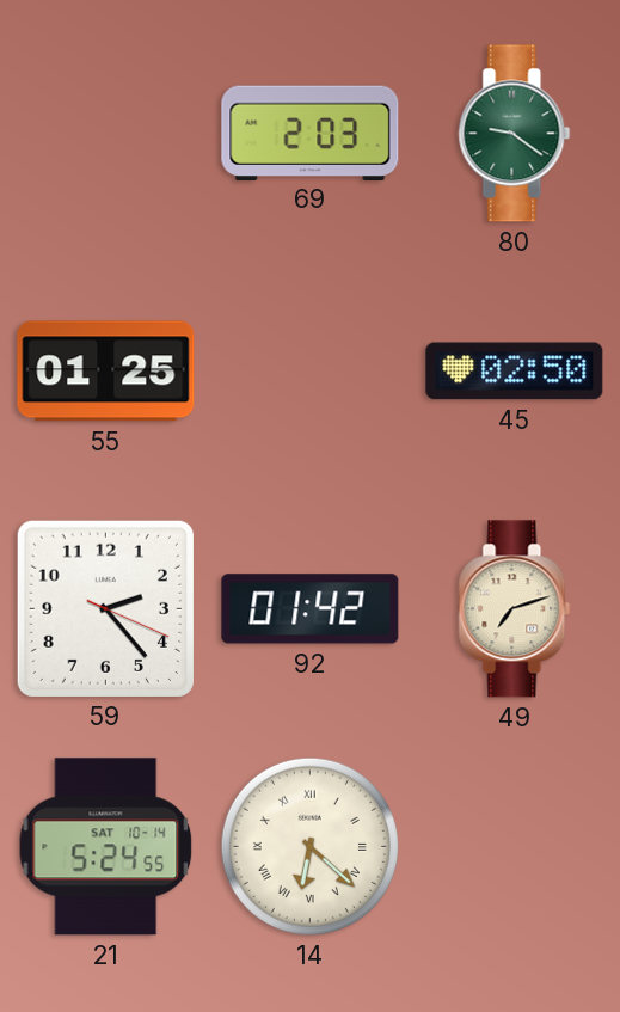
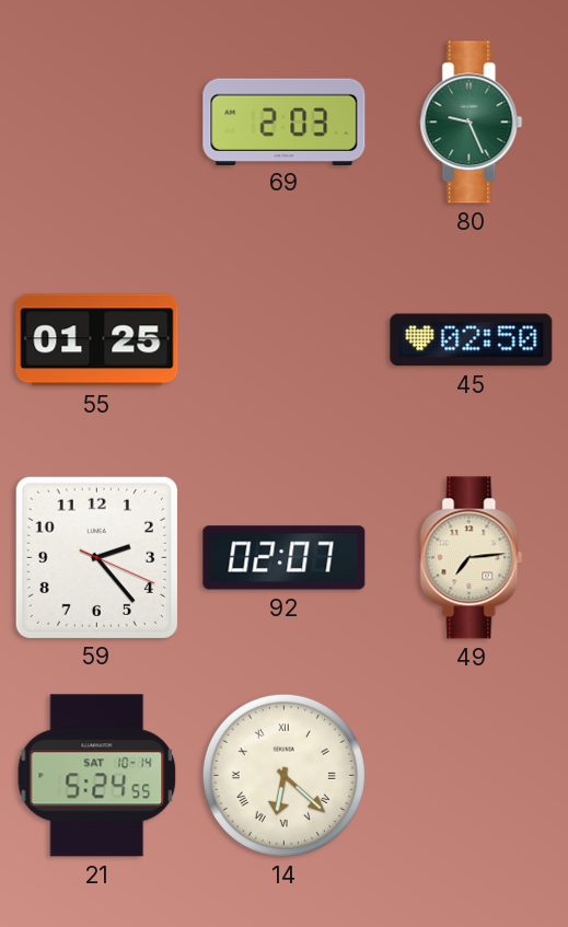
80: 9:21 -> 9:26 (472, 123)
92: 01:42 -> 02:07 (285, 558)
49: 7:12 -> 7:14 (472, 558)
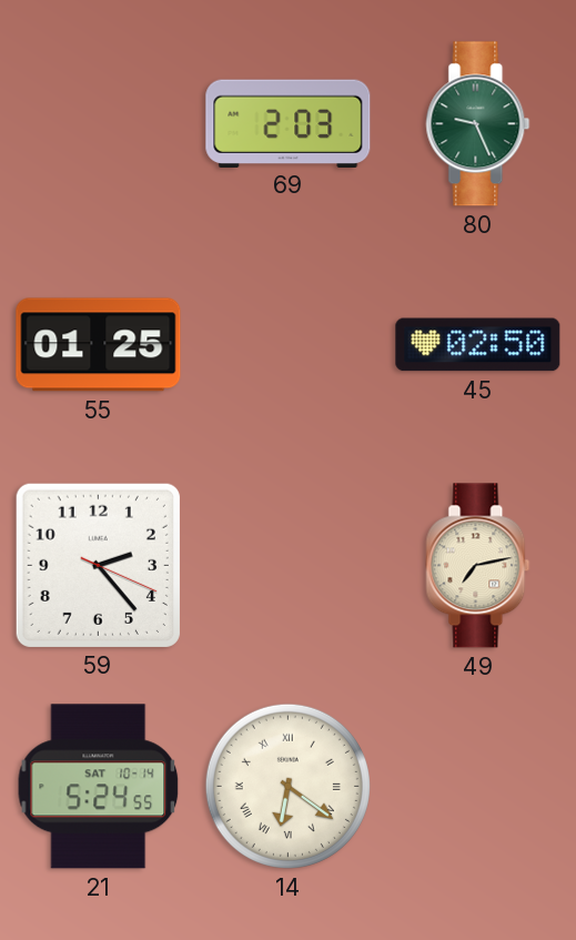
92: 02:07 -> none (285, 558)
49: 7:14 -> 7:13 (478, 566)
14: 6:22 -> 6:21 (287, 786)
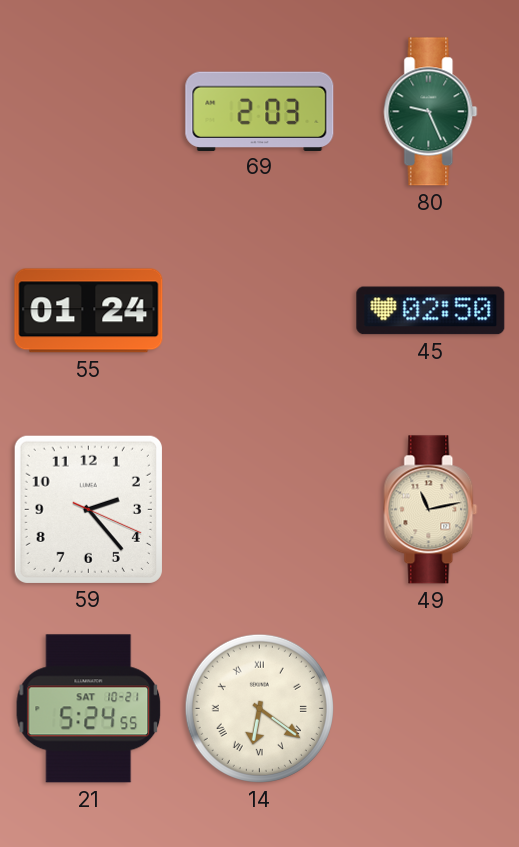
55: 01:25 -> 01:24 (89, 311)
49: 7:13 -> 11:13 (431, 510)
21 date: SAT 10-14 -> SAT 10-21 (89, 709)
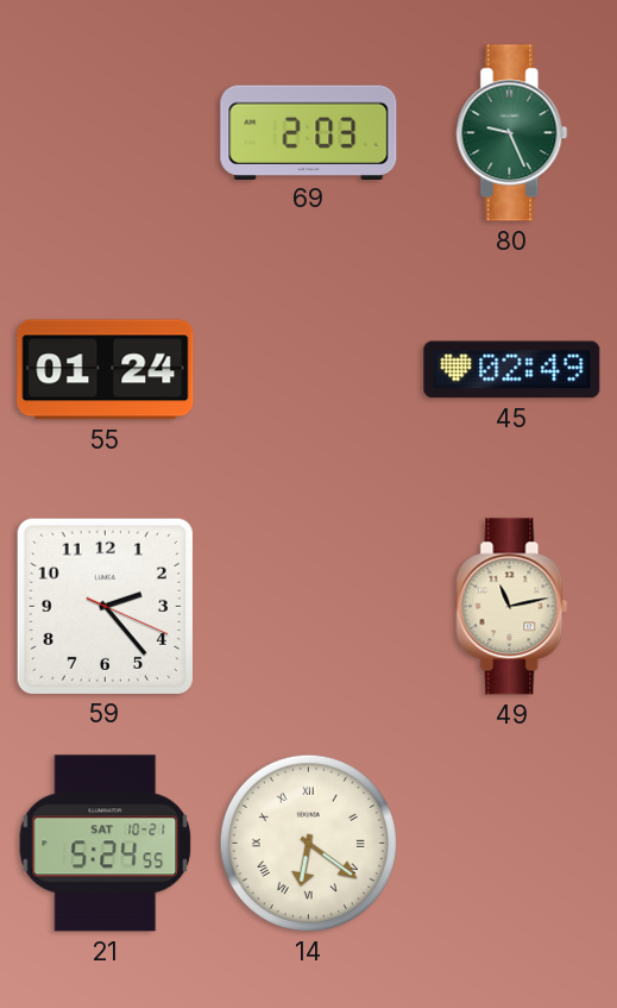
45: 02:50 -> 02:49 (512, 370)
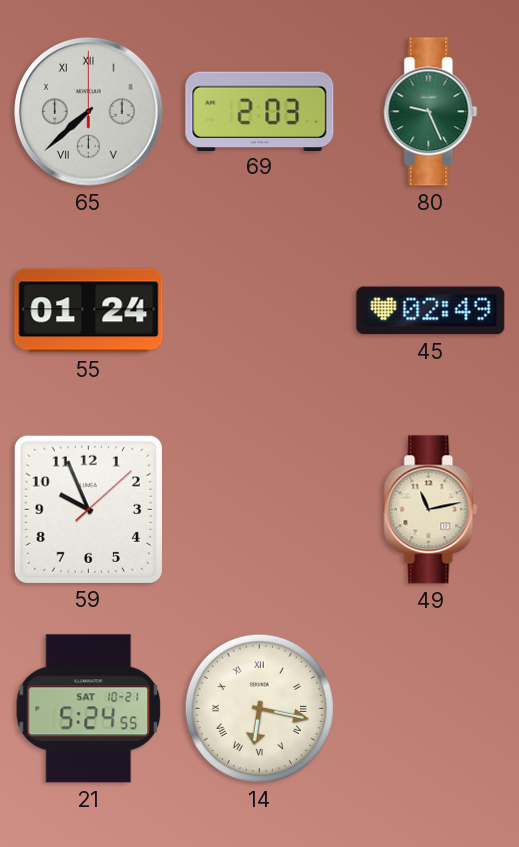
65: none -> 7:38 (89, 112)
59: 2:23 -> 9:56 (88, 509)
14: 6:21 -> 6:17 (259, 708)
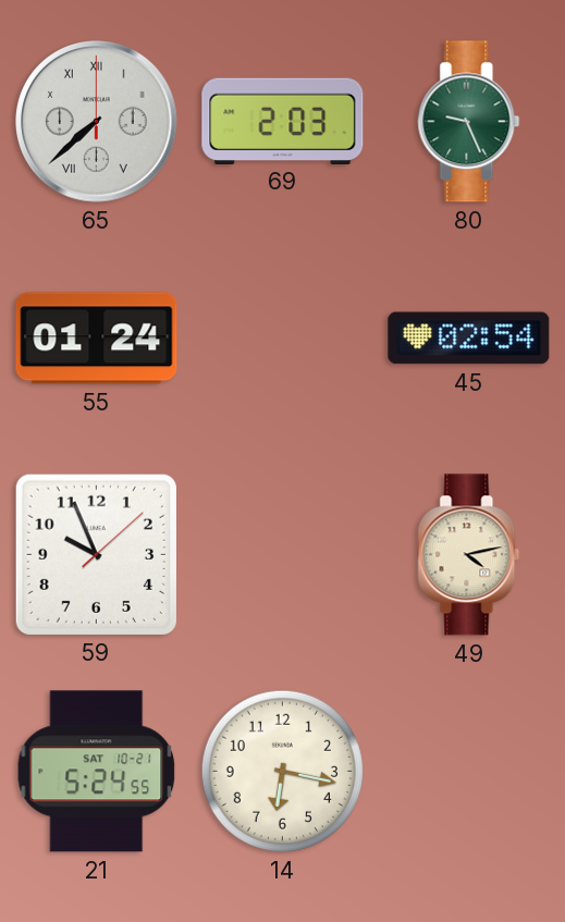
45: 02:49 -> 02:54 (469, 339)
49: 11:13 -> 4:13 (469, 555)
14 numerals: Roman -> Arabic (282, 771)
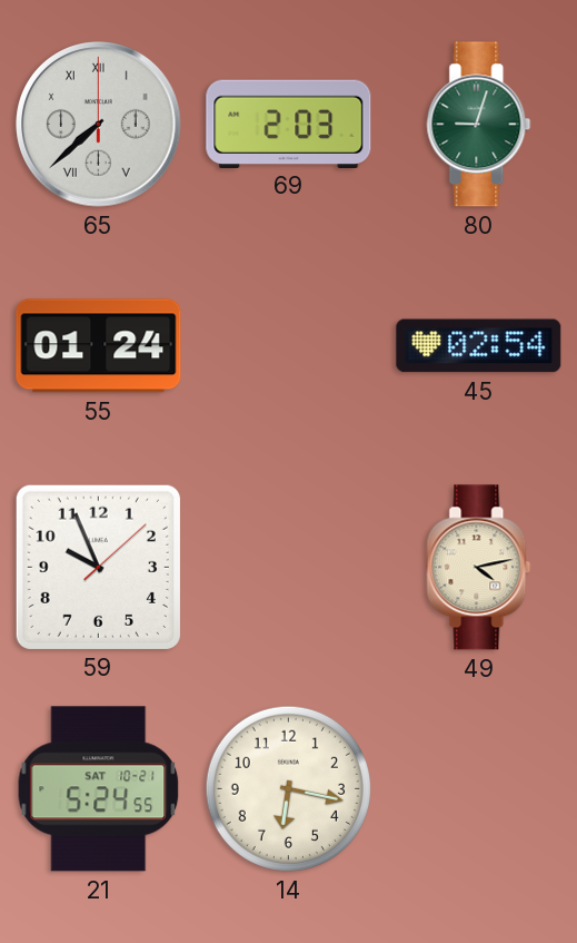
80: 9:26 -> 9:03 (479, 125)
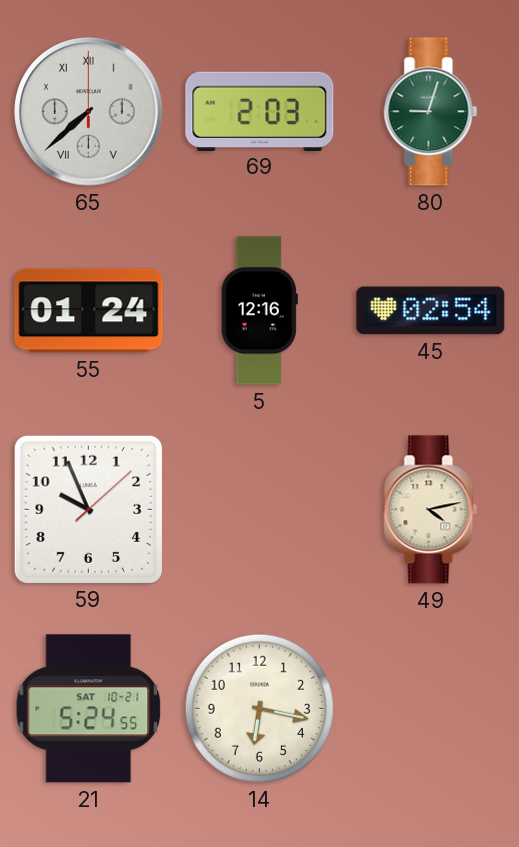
5: none -> 12:16 (259, 311)
